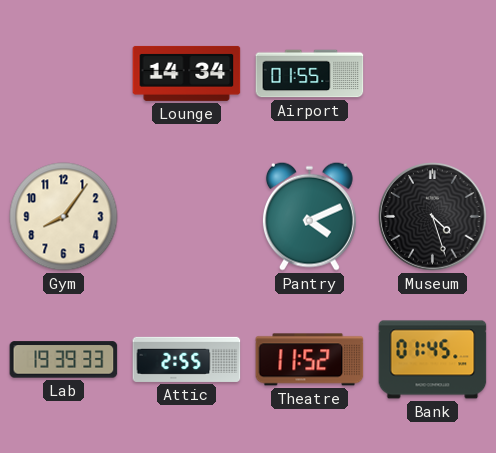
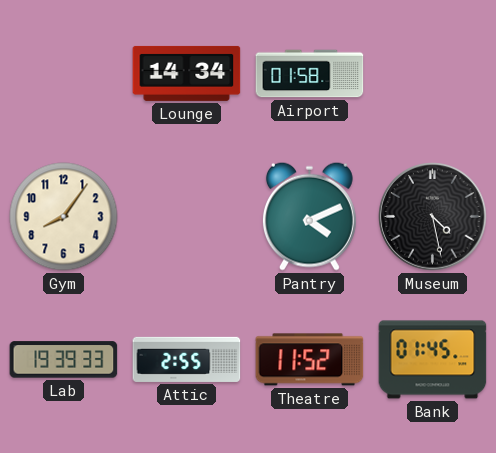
Airport: 01:55 -> 01:58 (310, 74)
Museum: 4:27 -> 4:28 (433, 217)
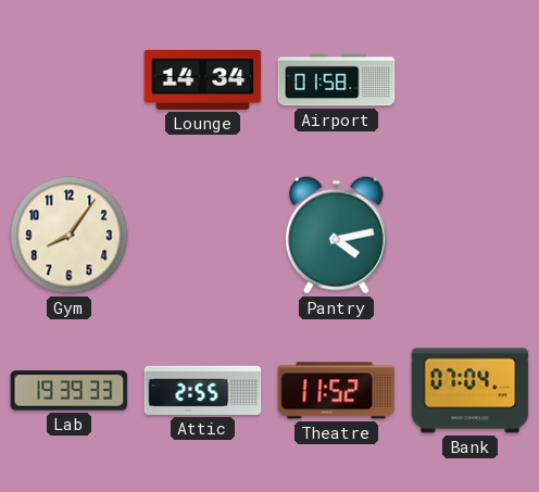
Pantry: 4:11 -> 4:13 (336, 235)
Museum: 4:28 -> none (433, 217)
Bank: 01:45 -> 07:04 (471, 391)
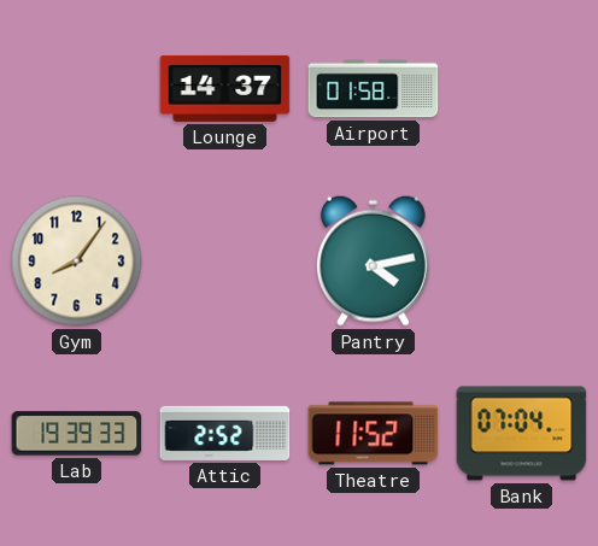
Lounge: 14:34 -> 14:37 (225, 88)
Attic: 2:55 -> 2:52 (225, 433)
